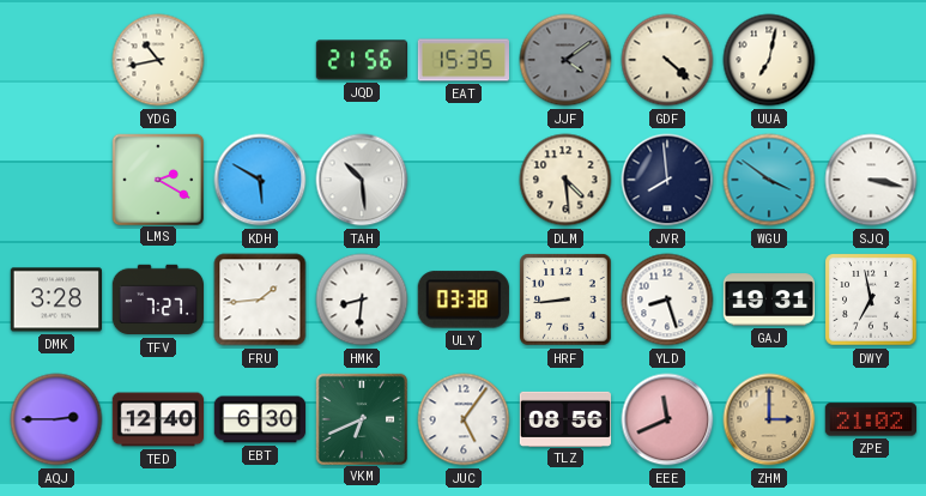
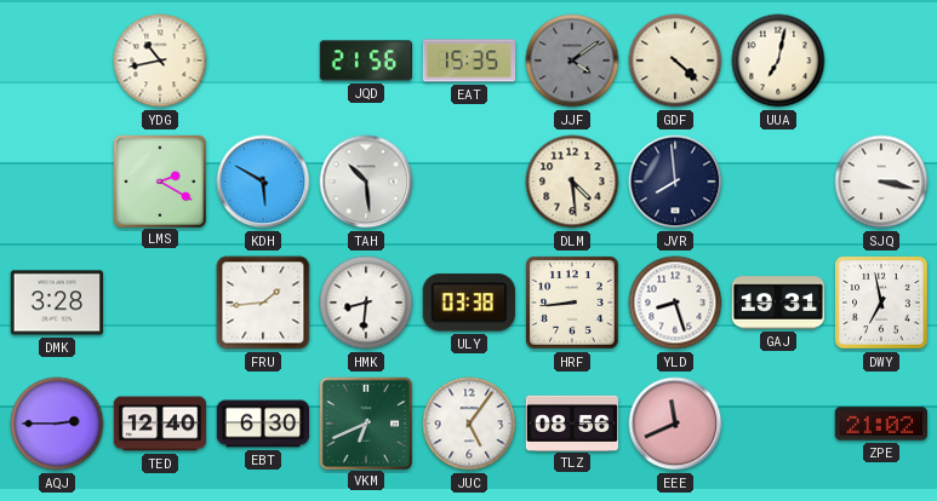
WGU: 3:51 -> none (769, 180)
TFV: 7:27 -> none (157, 300)
ZHM: 3:00 -> none (769, 419)
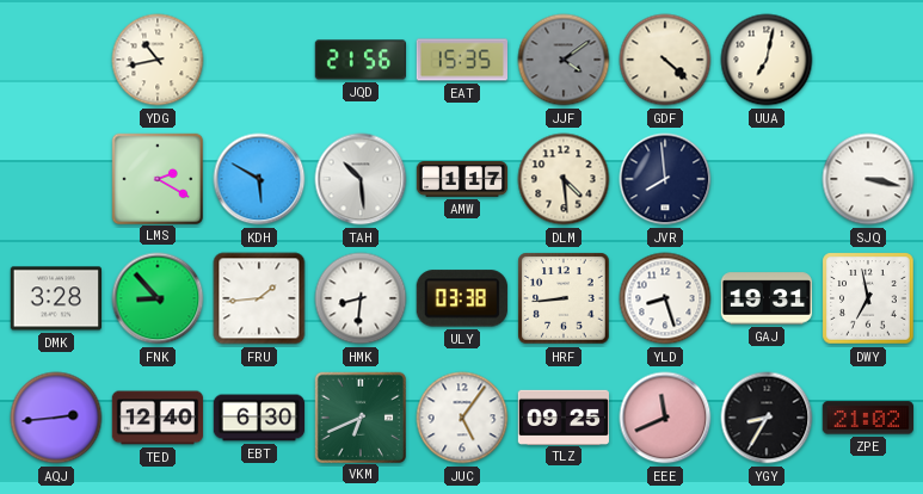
AMW: none -> 1:17 (462, 180)
FNK: none -> 8:53 (158, 298)
AQJ: 2:45 -> 2:44 (56, 418)
TLZ: 08:56 -> 09:25 (564, 416)
YGY: none -> 8:35 (767, 418)
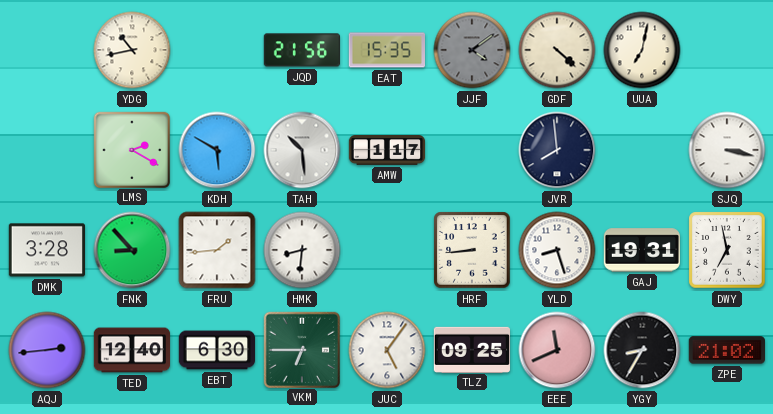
DLM: 4:29 -> none (564, 179)
ULY: 03:38 -> none (462, 298)
VKM: 6:41 -> 6:45 (301, 349)
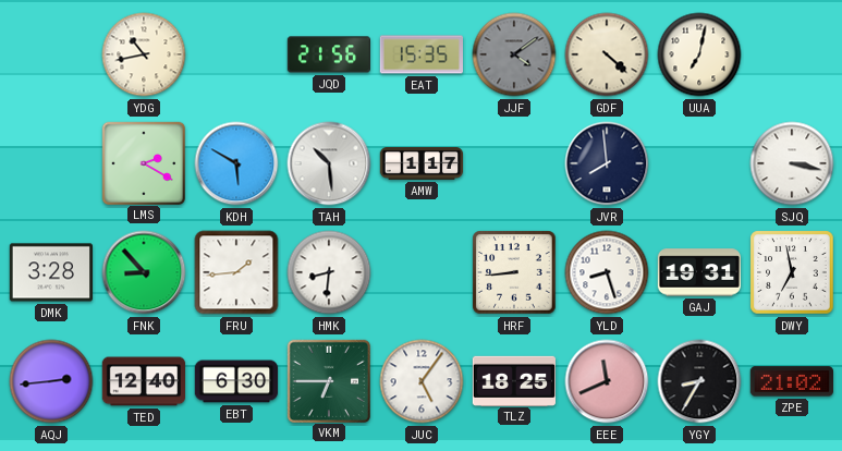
TLZ: 09:25 -> 18:25 (514, 380)
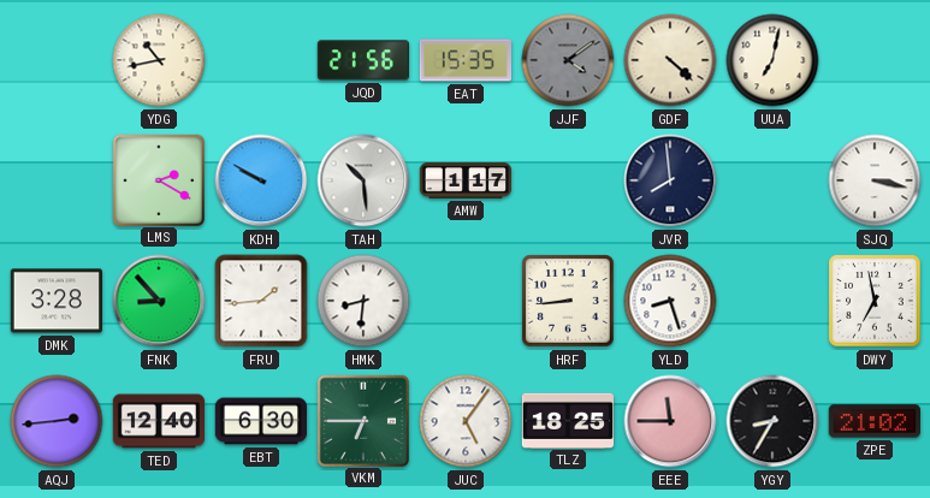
KDH: 5:50 -> 9:50 (261, 180)
GAJ: 19:31 -> none (698, 272)
EEE: 11:41 -> 11:45 (670, 421)
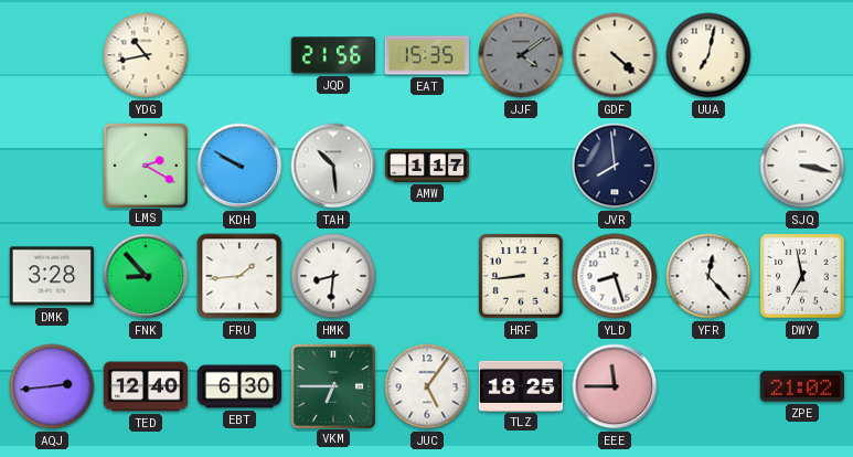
YFR: none -> 12:23 (708, 276)
YGY: 8:35 -> none (772, 421)
